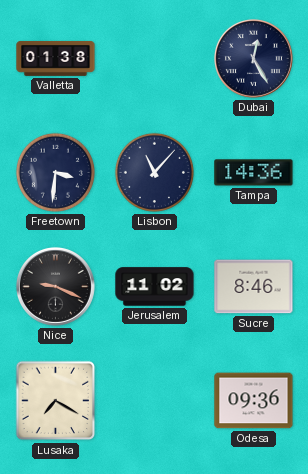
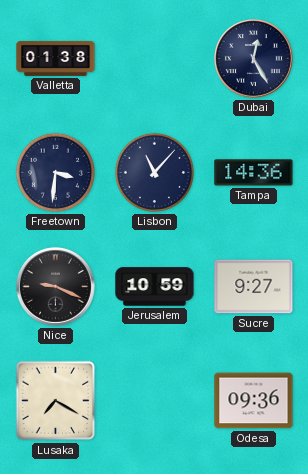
Jerusalem: 11:02 -> 10:59 (155, 287)
Sucre: 8:46 -> 9:27 (254, 287)
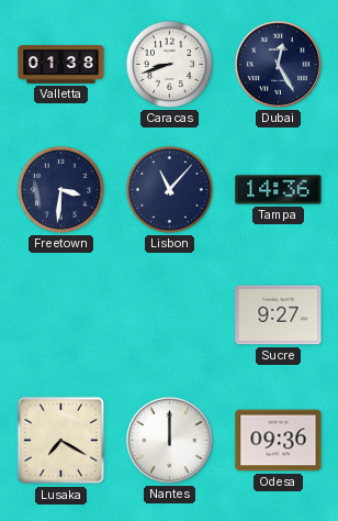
Caracas: none -> 8:42 (169, 64)
Nice: 9:19 -> none (55, 286)
Jerusalem: 10:59 -> none (155, 287)
Nantes: none -> 12:00 (169, 440)
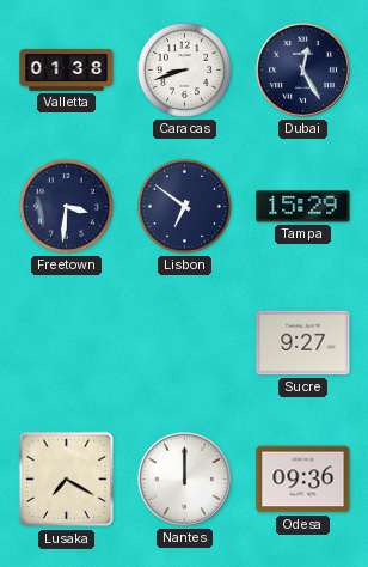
Lisbon: 11:07 -> 6:51 (184, 206)
Tampa: 14:36 -> 15:29 (303, 207)
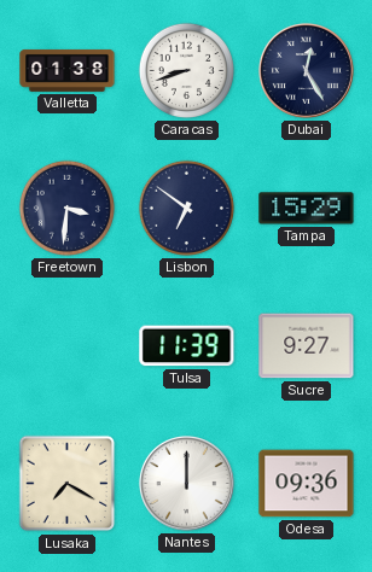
Tulsa: none -> 11:39 (187, 346)
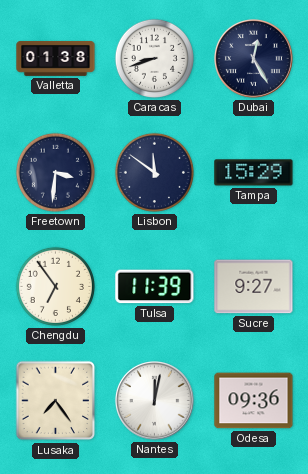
Lisbon: 6:51 -> 11:51 (154, 172)
Chengdu: none -> 6:54 (55, 286)
Lusaka: 7:20 -> 7:24 (56, 401)
Nantes: 12:00 -> 12:02 (154, 400)
